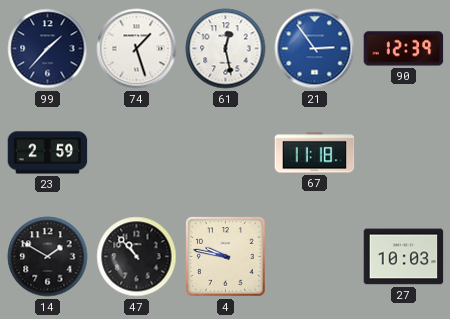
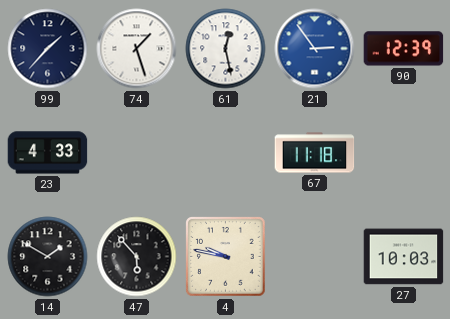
23: 2:59 -> 4:33 (48, 153)
47: 10:53 -> 5:53 (137, 257)
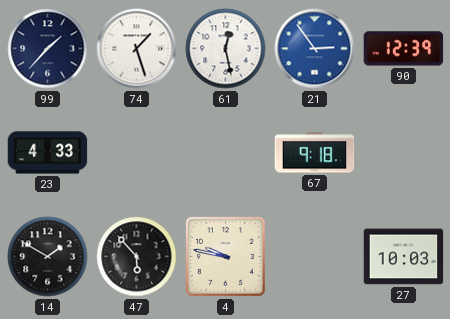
67: 11:18 -> 9:18 (315, 153)
